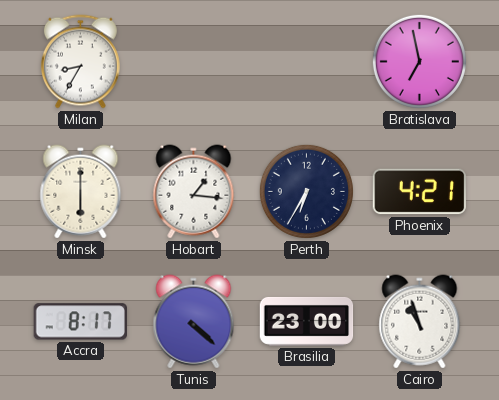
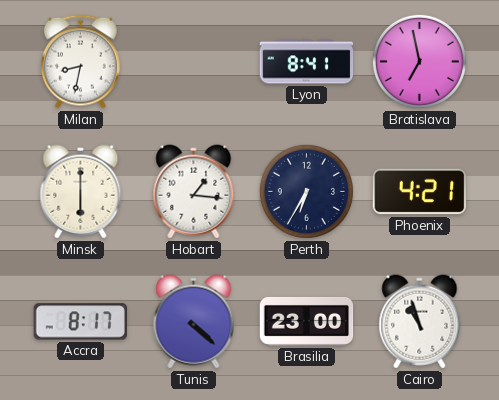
Milan: 8:35 -> 8:32 (80, 62)
Lyon: none -> 8:41 (307, 62)
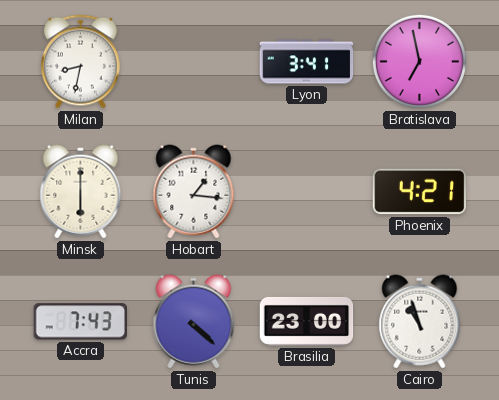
Lyon: 8:41 -> 3:41 (307, 62)
Perth: 6:35 -> none (306, 191)
Accra: 8:17 -> 7:43 (80, 322)
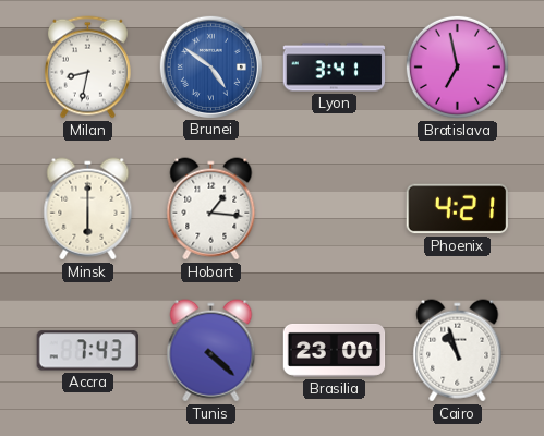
Brunei: none -> 4:51 (210, 66)
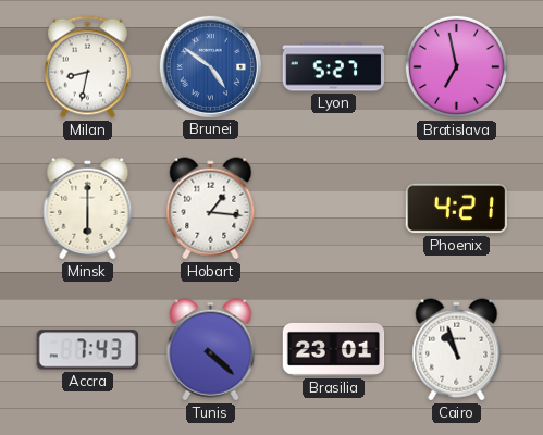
Lyon: 3:41 -> 5:27 (334, 67)
Brasilia: 23:00 -> 23:01 (334, 349)
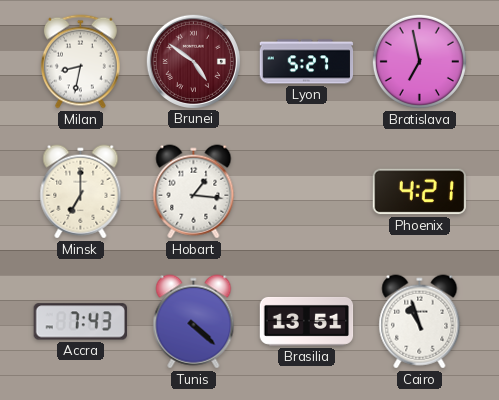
Brunei dial: blue -> burgundy (193, 61)
Minsk: 6:00 -> 7:00 (81, 192)
Brasilia: 23:01 -> 13:51 (307, 321)
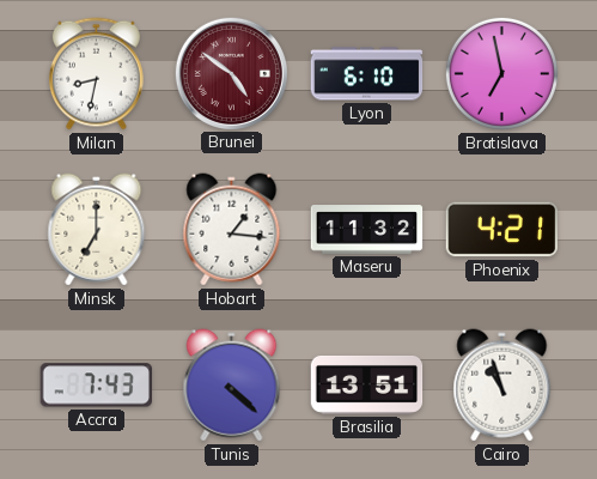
Lyon: 5:27 -> 6:10 (367, 74)
Maseru: none -> 11:32 (367, 230)
